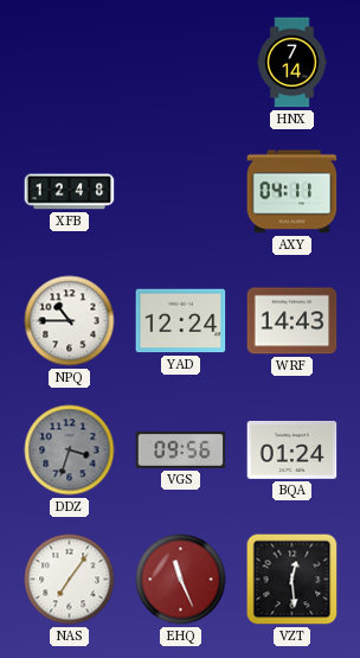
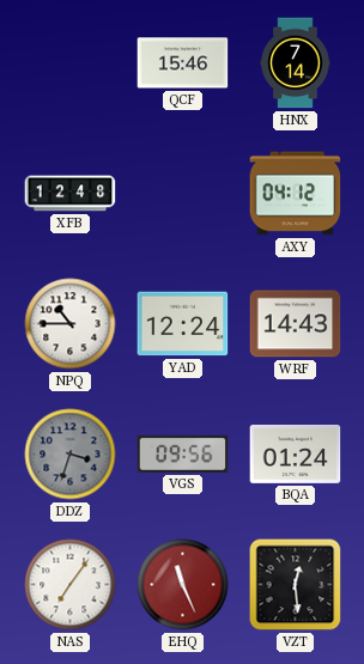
QCF: none -> 15:46 (183, 63)
AXY: 04:11 -> 04:12 (296, 194)
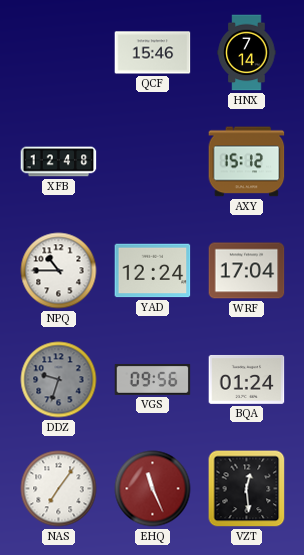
AXY: 04:12 -> 15:12 (247, 162)
WRF: 14:43 -> 17:04 (247, 271)
DDZ: 3:33 -> 9:33 (59, 380)
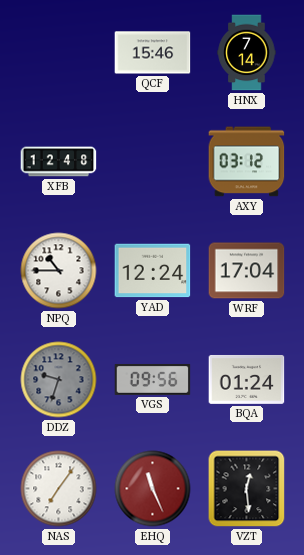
AXY: 15:12 -> 03:12 (247, 162)
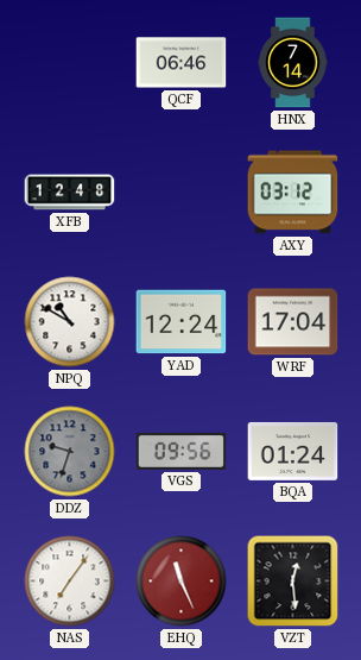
QCF: 15:46 -> 06:46 (182, 63)
NPQ: 10:45 -> 10:50 (70, 322)
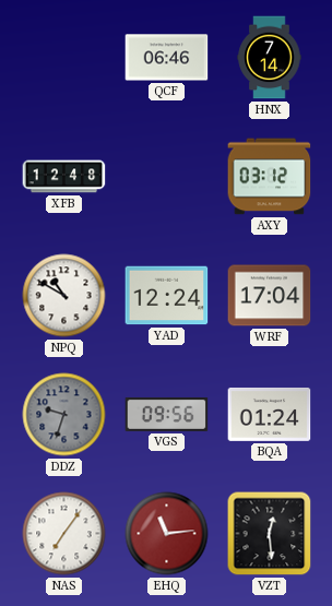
EHQ: 11:26 -> 11:14 (167, 534)
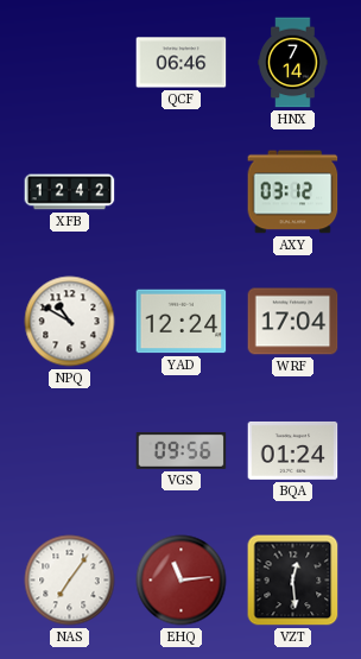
XFB: 12:48 -> 12:42 (70, 192)
DDZ: 9:33 -> none (64, 415)
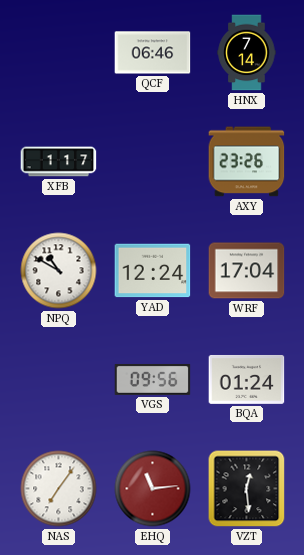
XFB: 12:42 -> 1:17 (59, 162)
AXY: 03:12 -> 23:26 (247, 162)
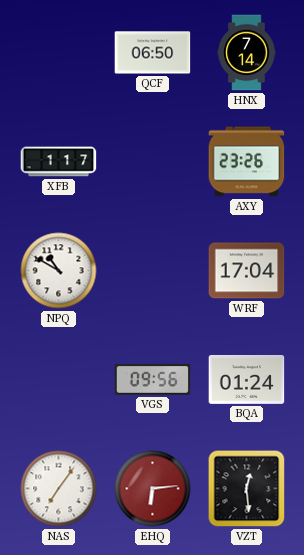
QCF: 06:46 -> 06:50 (153, 53)
YAD: 12:24 -> none (153, 271)
EHQ: 11:14 -> 6:14 (153, 489)
